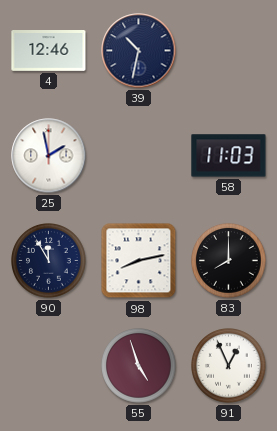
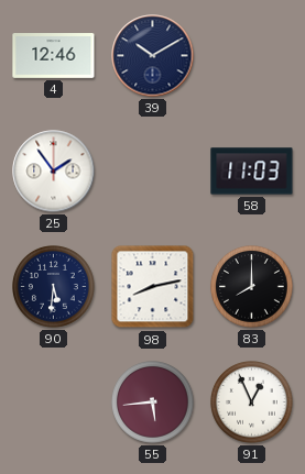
39: 10:32 -> 10:10 (153, 56)
25: 1:58 -> 1:54 (54, 172)
90: 11:55 -> 5:31 (54, 287)
55: 4:57 -> 5:44 (153, 403)
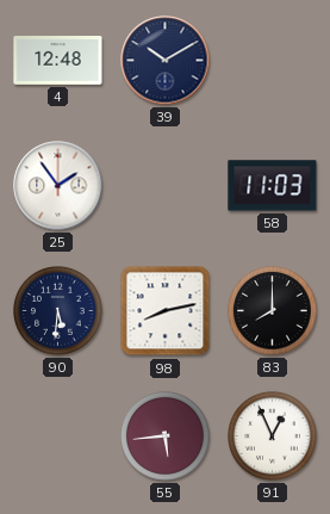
4: 12:46 -> 12:48 (58, 61)
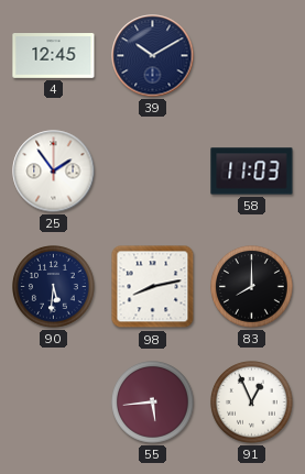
4: 12:48 -> 12:45 (54, 56)
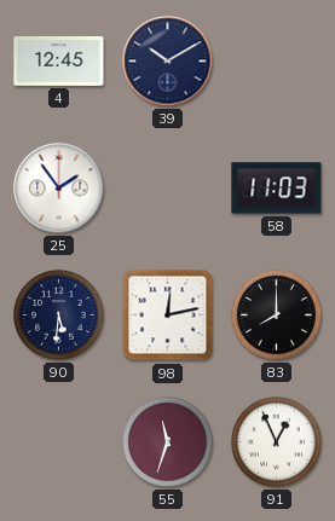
98: 8:13 -> 12:13 (168, 316)
55: 5:44 -> 11:33 (168, 442)
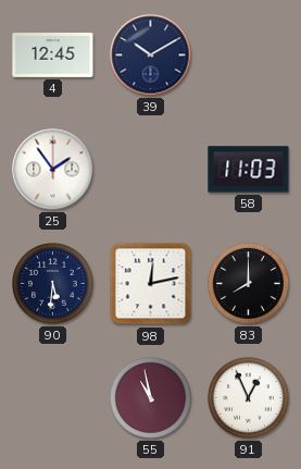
55: 11:33 -> 10:58 (151, 398)
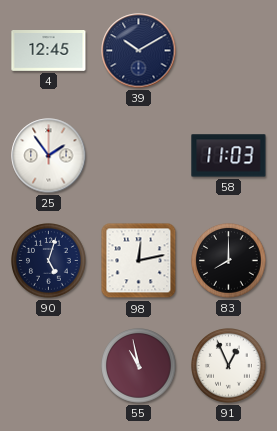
90: 5:31 -> 5:03 (49, 261)
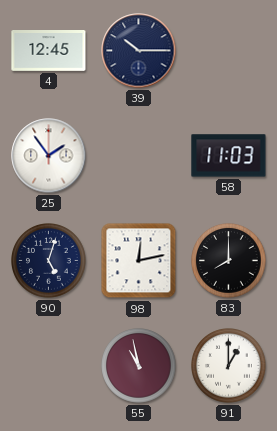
39: 10:10 -> 10:15 (139, 51)
91: 12:56 -> 1:00 (229, 366)
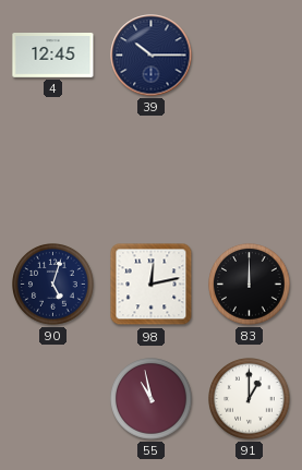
25: 1:54 -> none (49, 156)
58: 11:03 -> none (229, 156)
83: 8:00 -> 12:00 (250, 285)
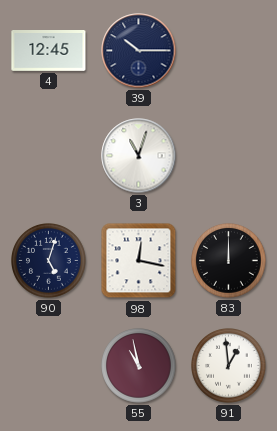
3: none -> 11:03 (139, 156)
98: 12:13 -> 12:17 (139, 261)
91: 1:00 -> 12:59 (229, 366)
